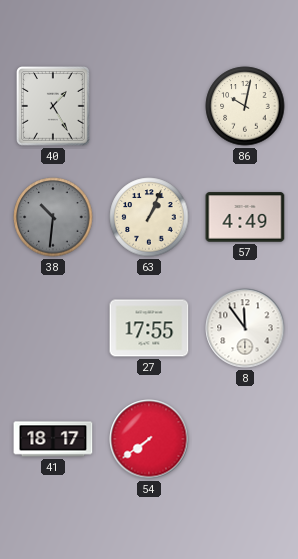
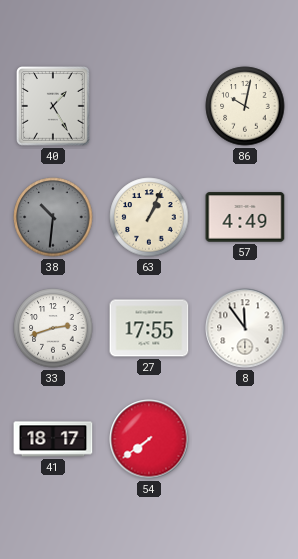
33: none -> 2:42 (53, 328)
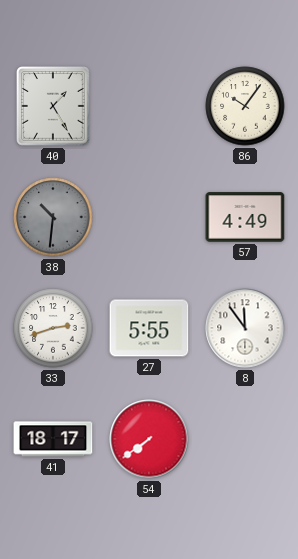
86: 10:02 -> 10:06 (245, 106)
63: 1:04 -> none (149, 217)
27: 17:55 -> 5:55 (149, 328)
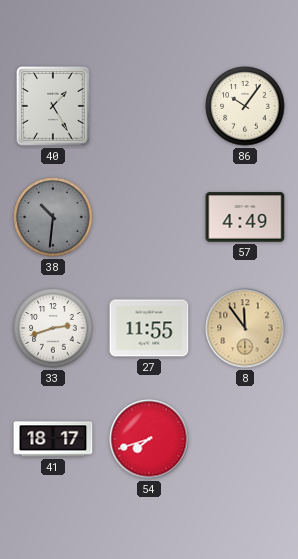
27: 5:55 -> 11:55 (149, 328)
8 dial: white -> champagne (245, 328)
54: 7:39 -> 7:42 (149, 439)
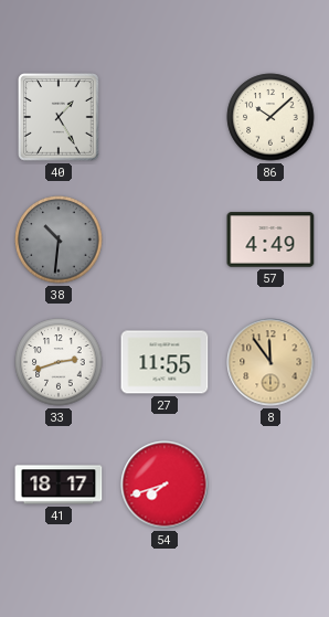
86: 10:06 -> 10:08 (270, 117)
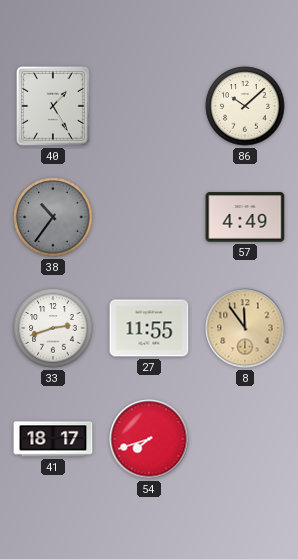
38: 10:31 -> 10:36 (53, 217)
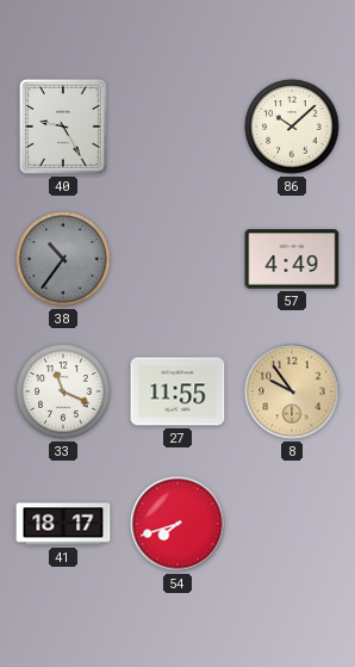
40: 1:25 -> 9:25 (64, 126)
33: 2:42 -> 11:19 (63, 391)
8: 11:54 -> 9:54 (292, 391)
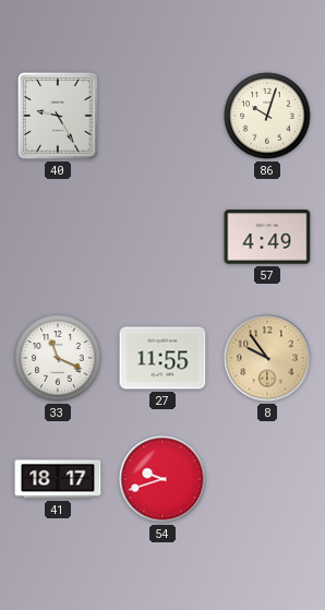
86: 10:08 -> 10:03 (267, 116)
38: 10:36 -> none (63, 259)
54: 7:42 -> 9:42 (162, 479)
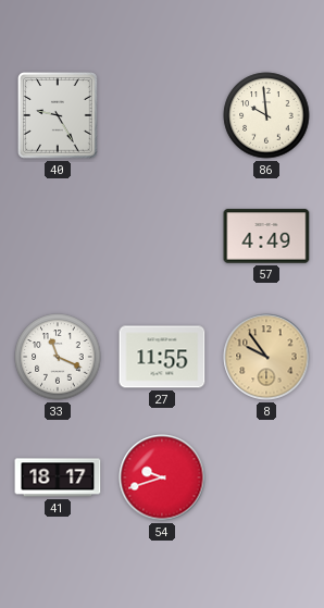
86: 10:03 -> 9:59 (266, 115)
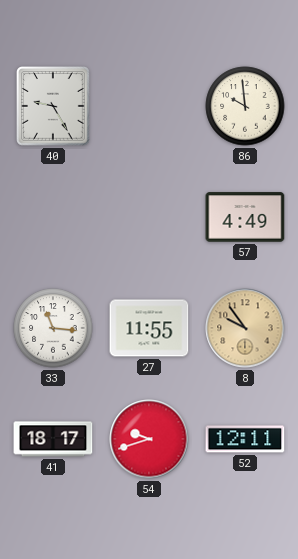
33: 11:19 -> 11:16 (53, 328)
52: none -> 12:11 (245, 439)
